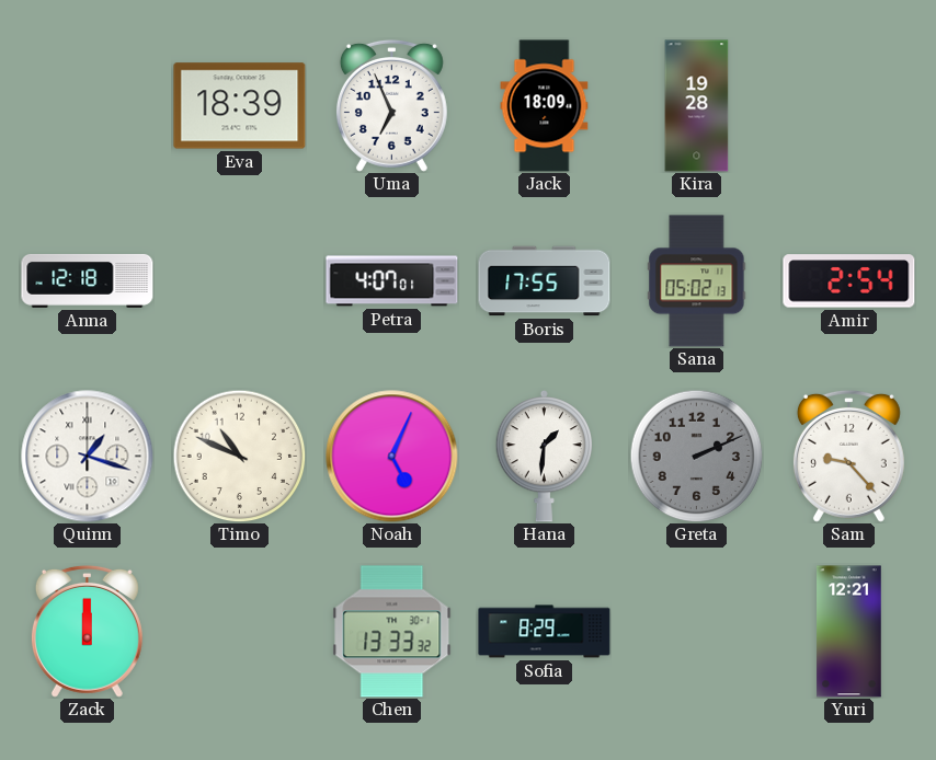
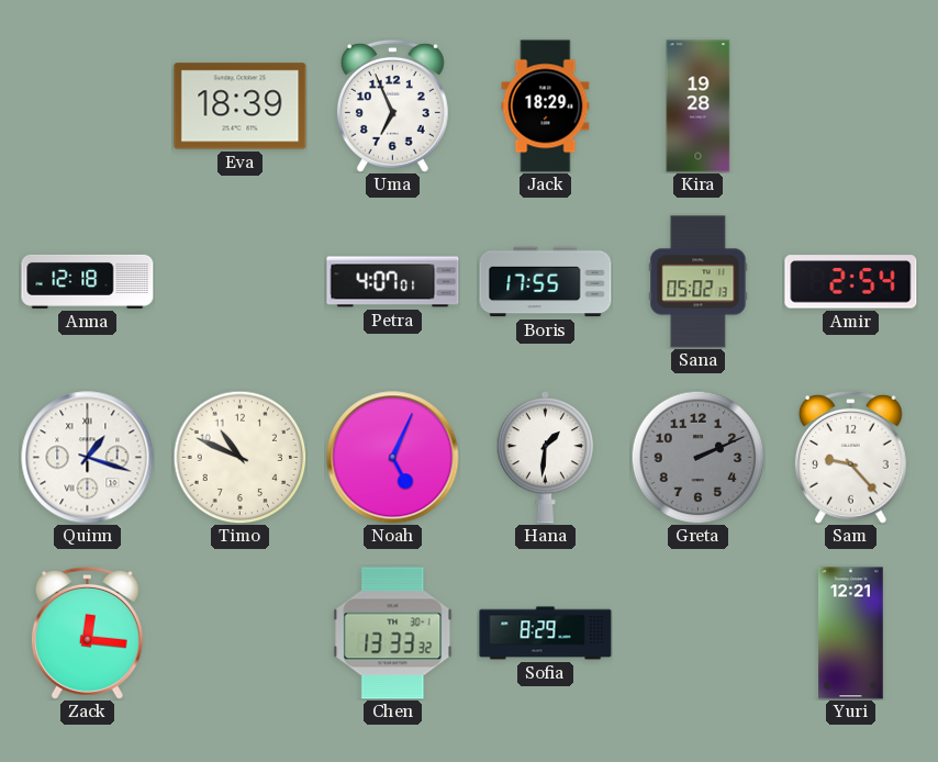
Jack: 18:09 -> 18:29 (546, 107)
Zack: 12:00 -> 12:16 (87, 632)
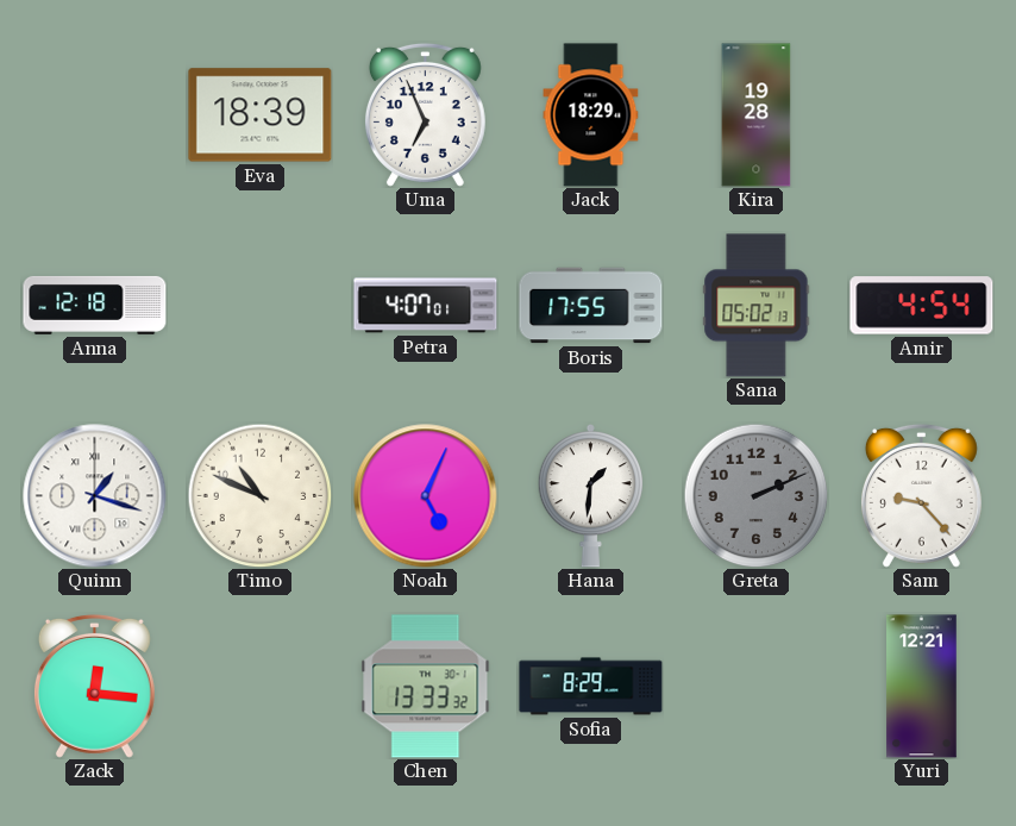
Amir: 2:54 -> 4:54 (922, 306)
